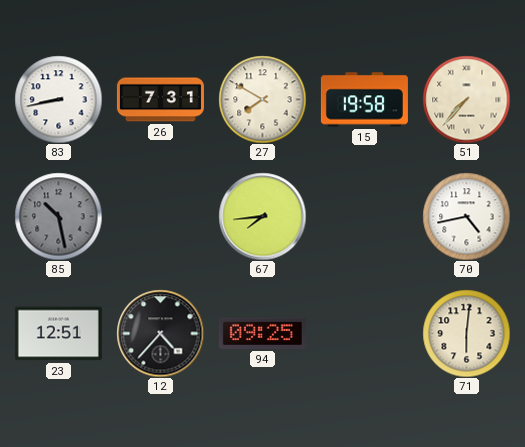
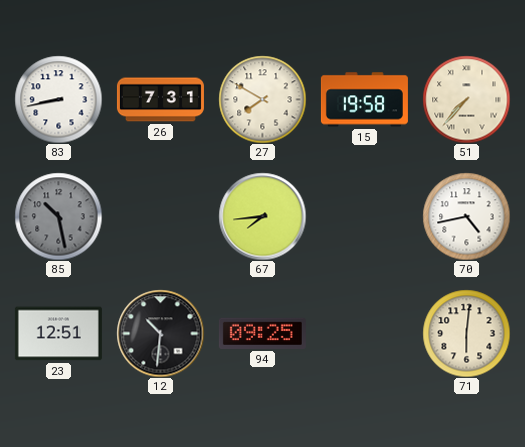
12: 4:37 -> 10:31 (160, 333)
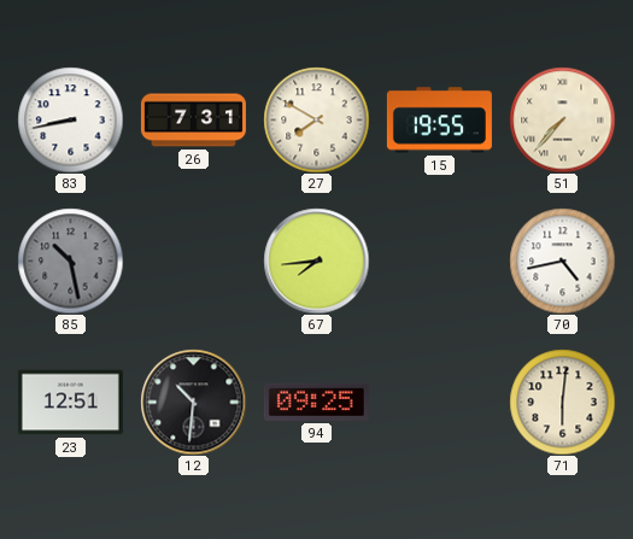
15: 19:58 -> 19:55 (439, 121)
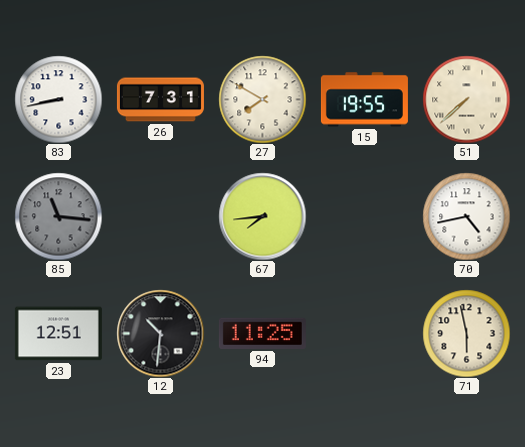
51: 7:37 -> 7:38 (466, 99)
85: 10:28 -> 11:16 (58, 216)
94: 09:25 -> 11:25 (262, 333)
71: 6:01 -> 5:58 (466, 333)
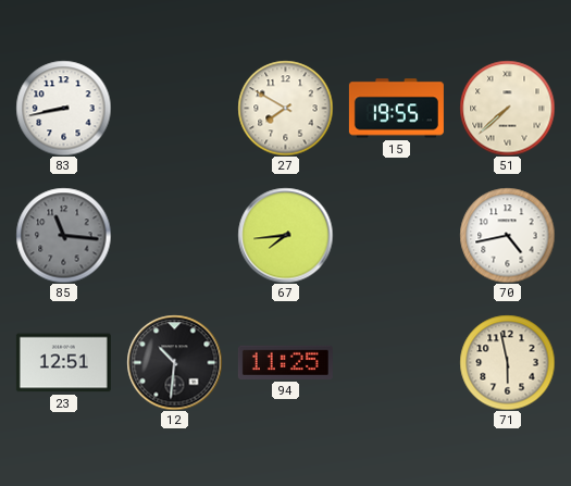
26: 7:31 -> none (160, 100)
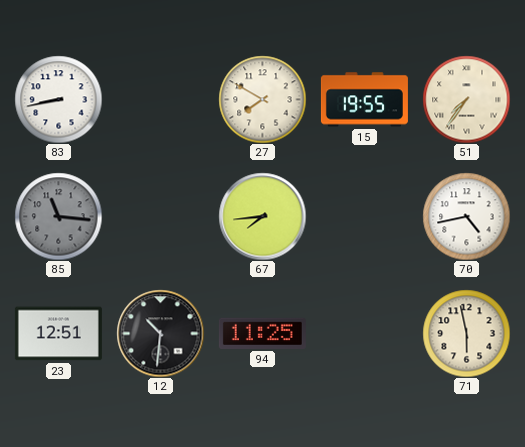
51: 7:38 -> 7:36 (466, 99)
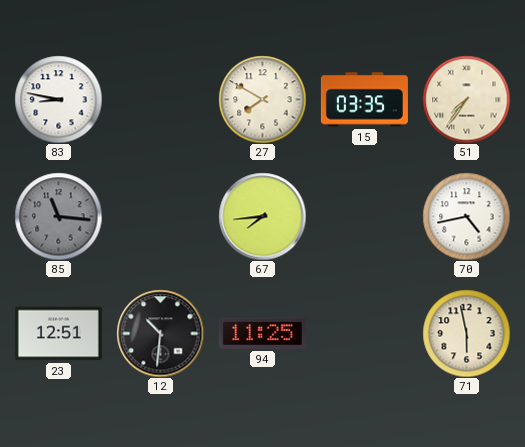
83: 8:43 -> 8:47 (58, 99)
15: 19:55 -> 03:35 (364, 100)
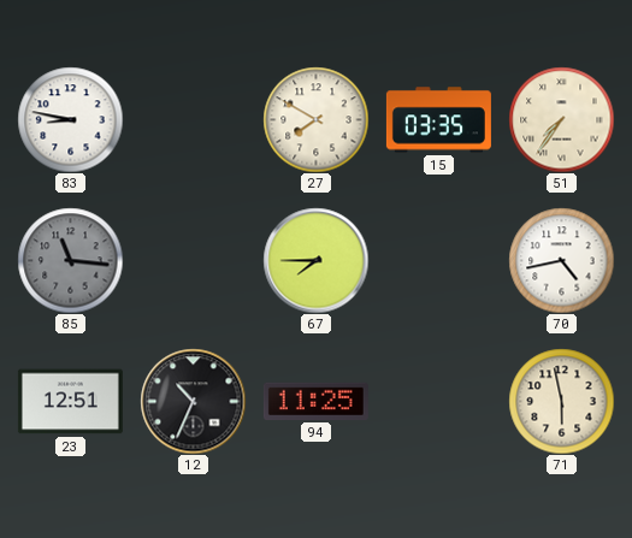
67: 7:44 -> 7:45 (315, 260)
12: 10:31 -> 10:34 (193, 401)
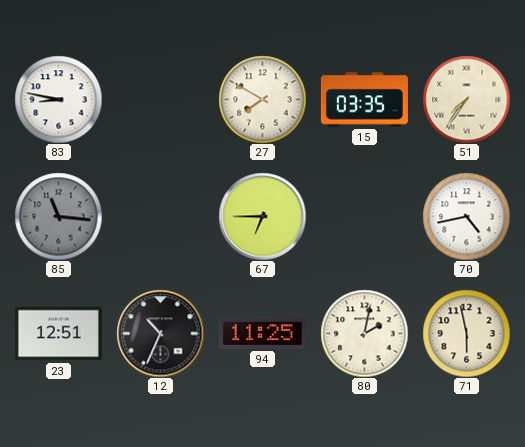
67: 7:45 -> 6:45 (262, 216)
80: none -> 2:02 (364, 333)
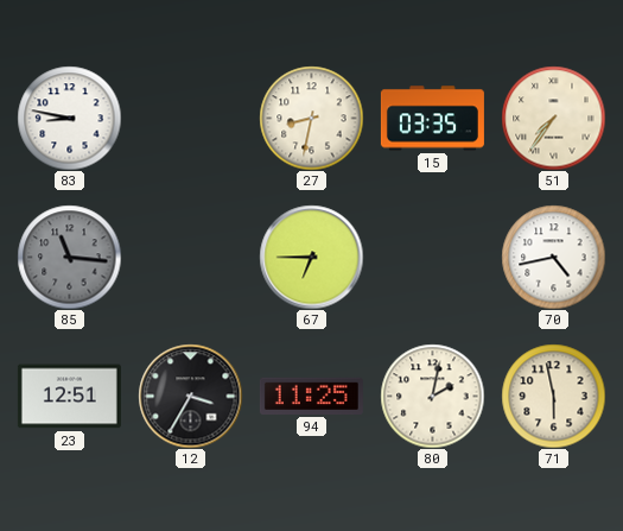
27: 7:50 -> 8:32 (311, 118)
12: 10:34 -> 3:35 (190, 396)
